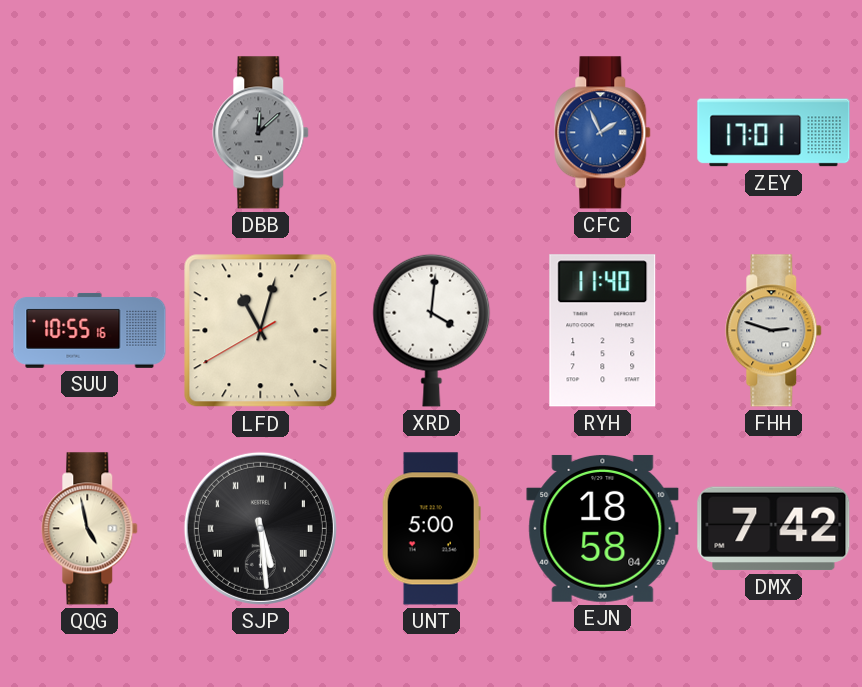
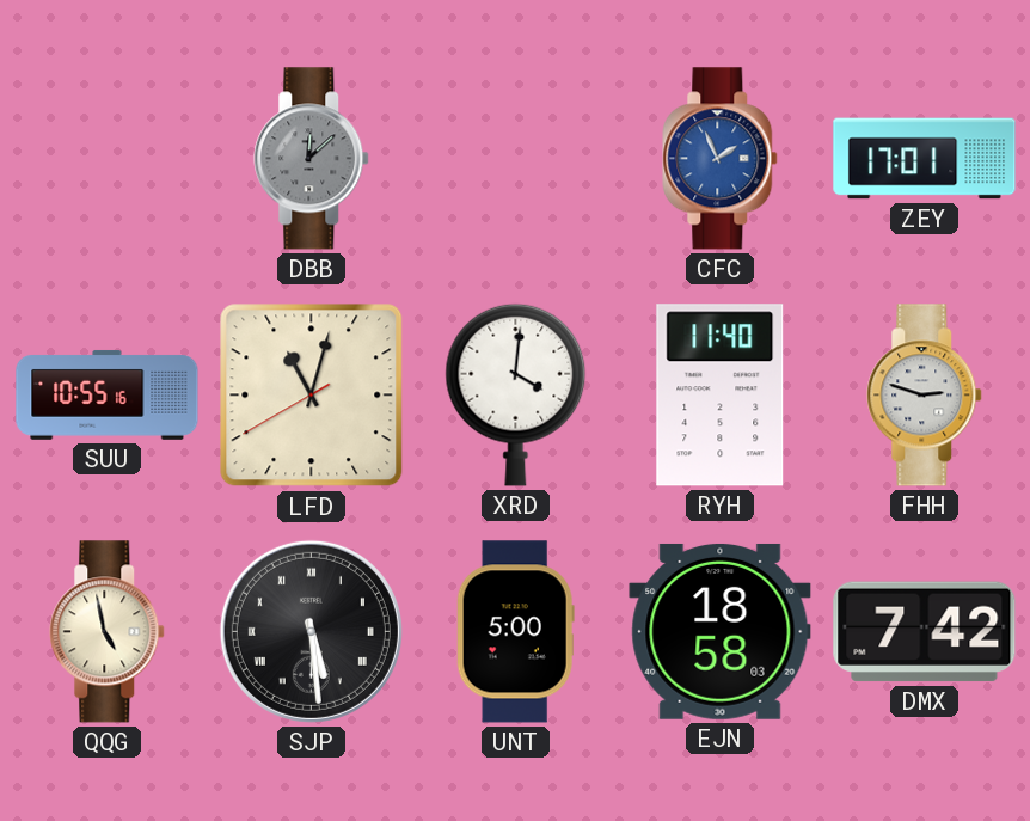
EJN: 18:58:04 -> 18:58:03 (721, 631)
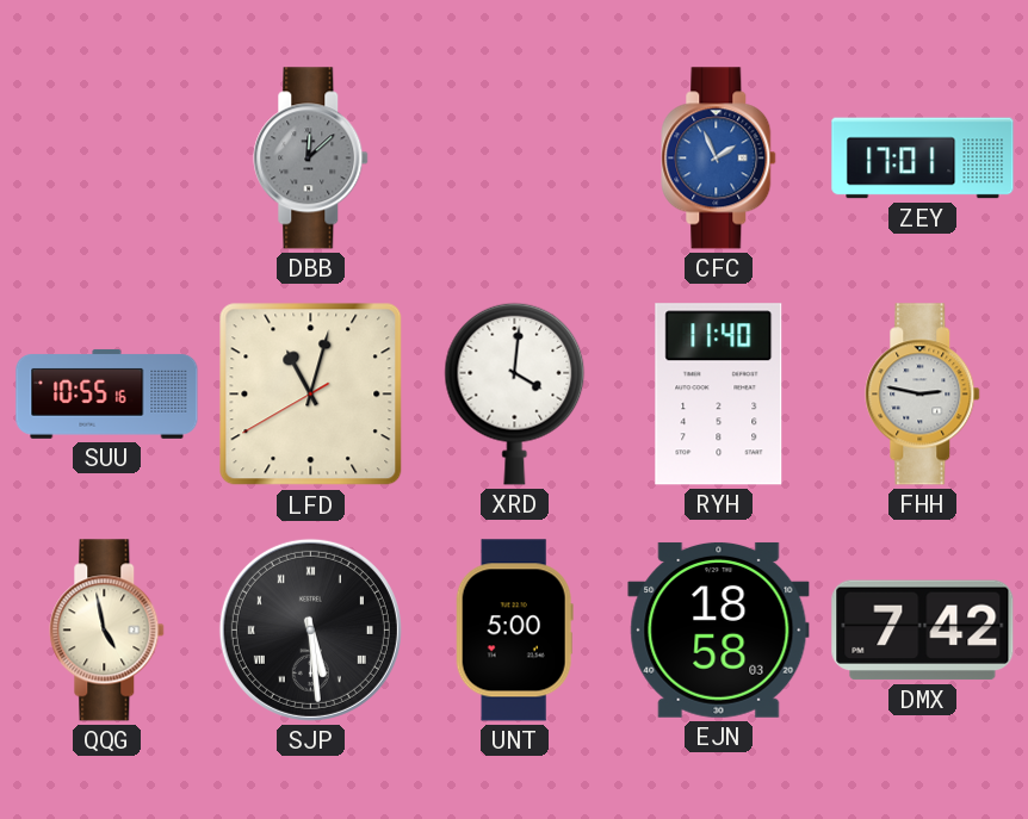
FHH: 2:48 -> 2:47 (923, 395)
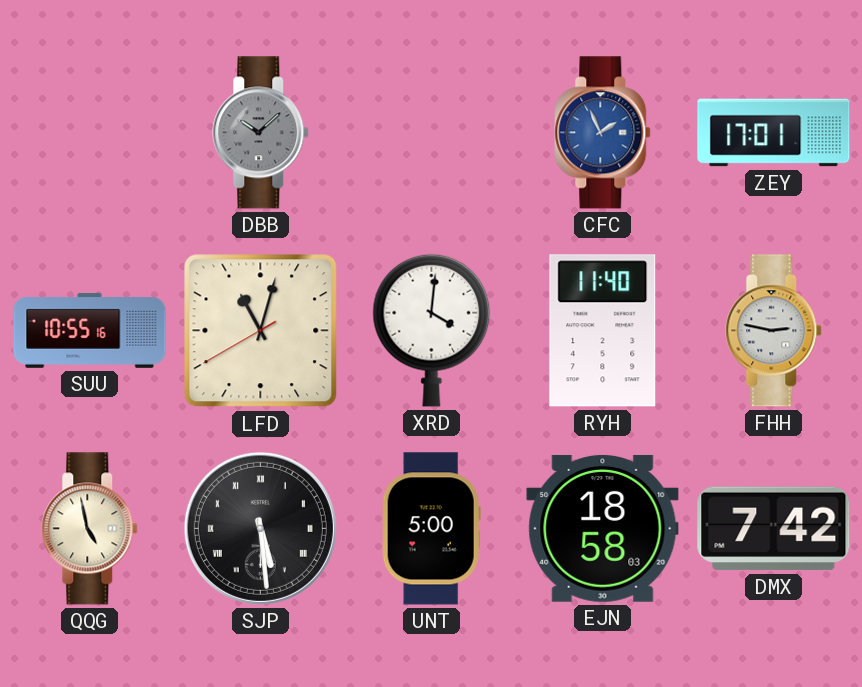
DBB: 12:08 -> 10:08 (261, 133)
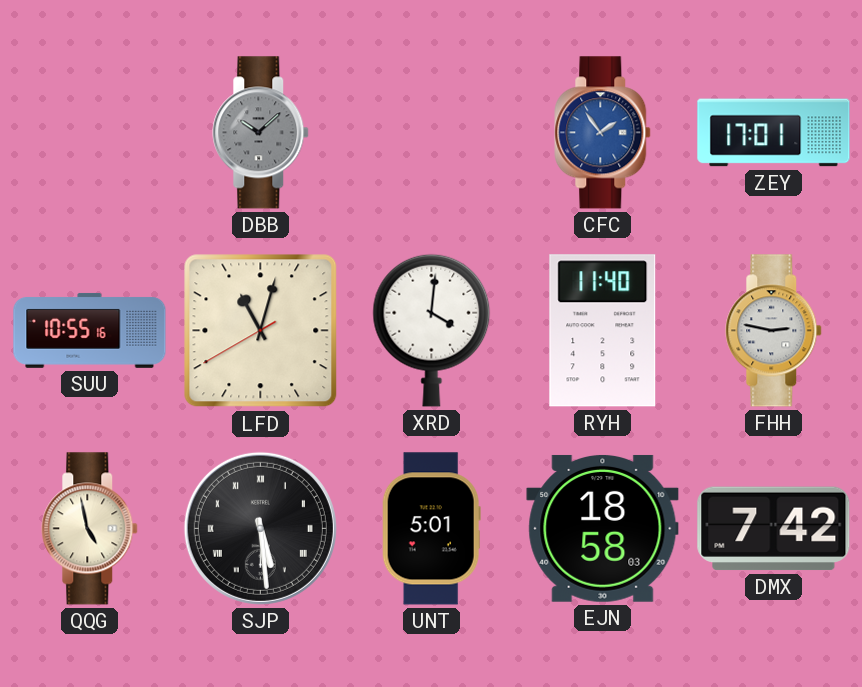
CFC: 1:56 -> 1:54 (603, 133)
UNT: 5:00 -> 5:01 (431, 529)
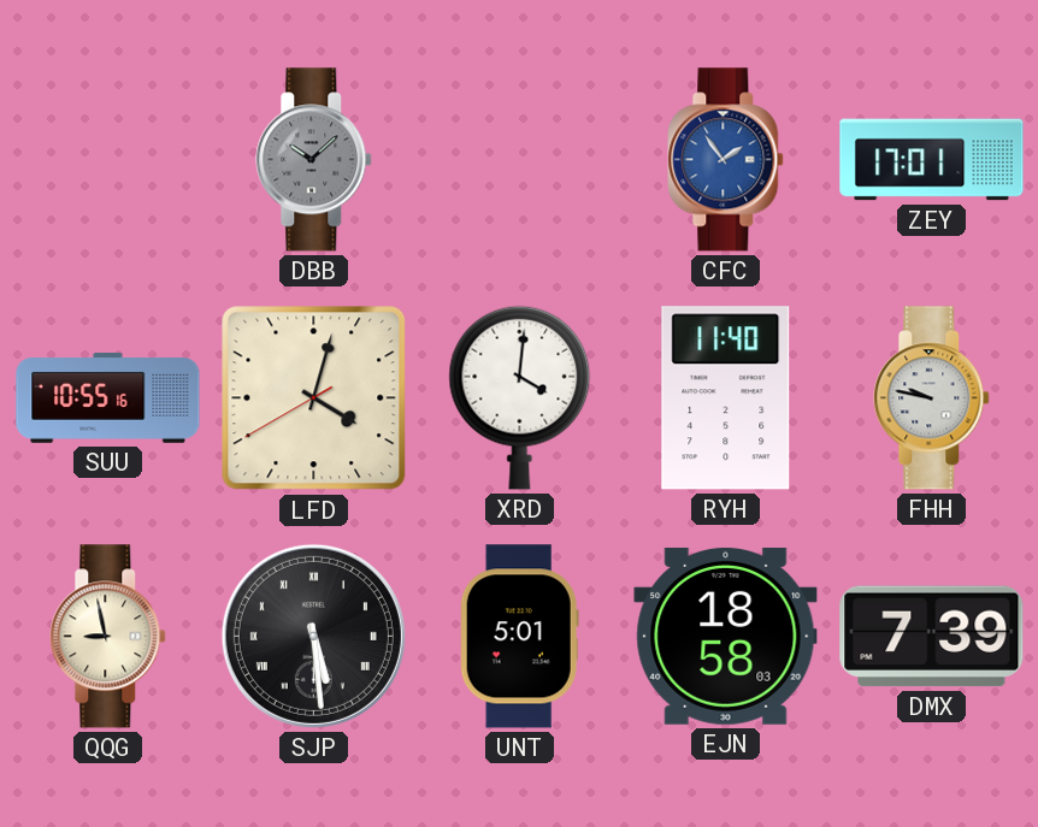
LFD: 11:02 -> 4:02 (314, 398)
FHH: 2:47 -> 9:47 (932, 398)
QQG: 4:58 -> 8:58 (108, 637)
DMX: 7:42 -> 7:39 (932, 637)
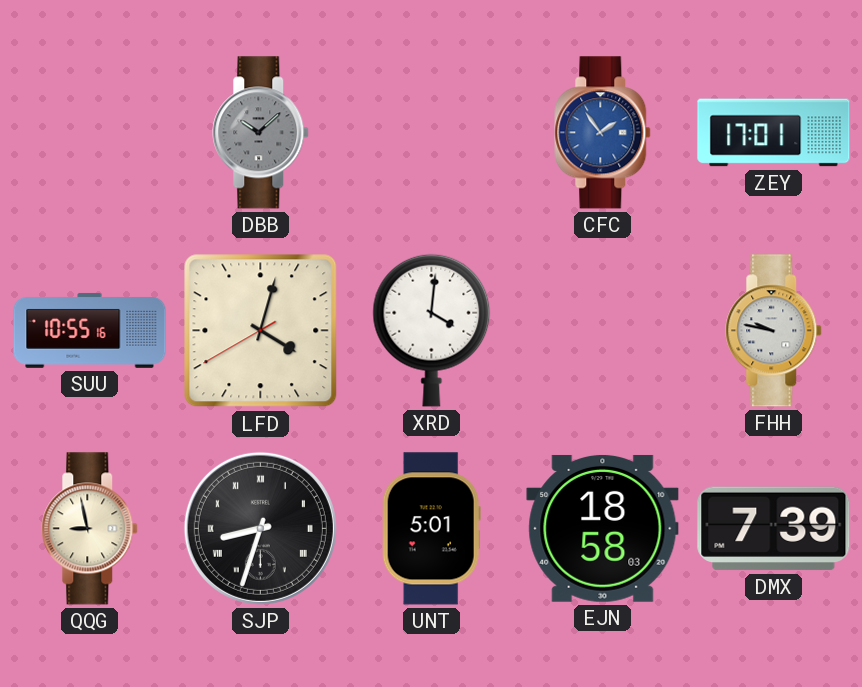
RYH: 11:40 -> none (726, 398)
SJP: 5:29 -> 8:33 (260, 528)
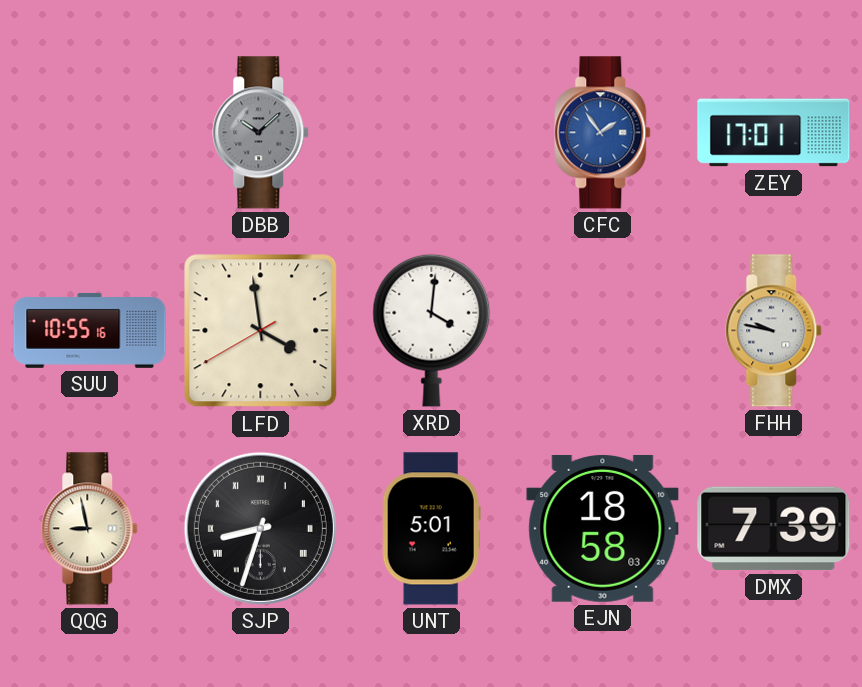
LFD: 4:02 -> 3:58 (261, 331)
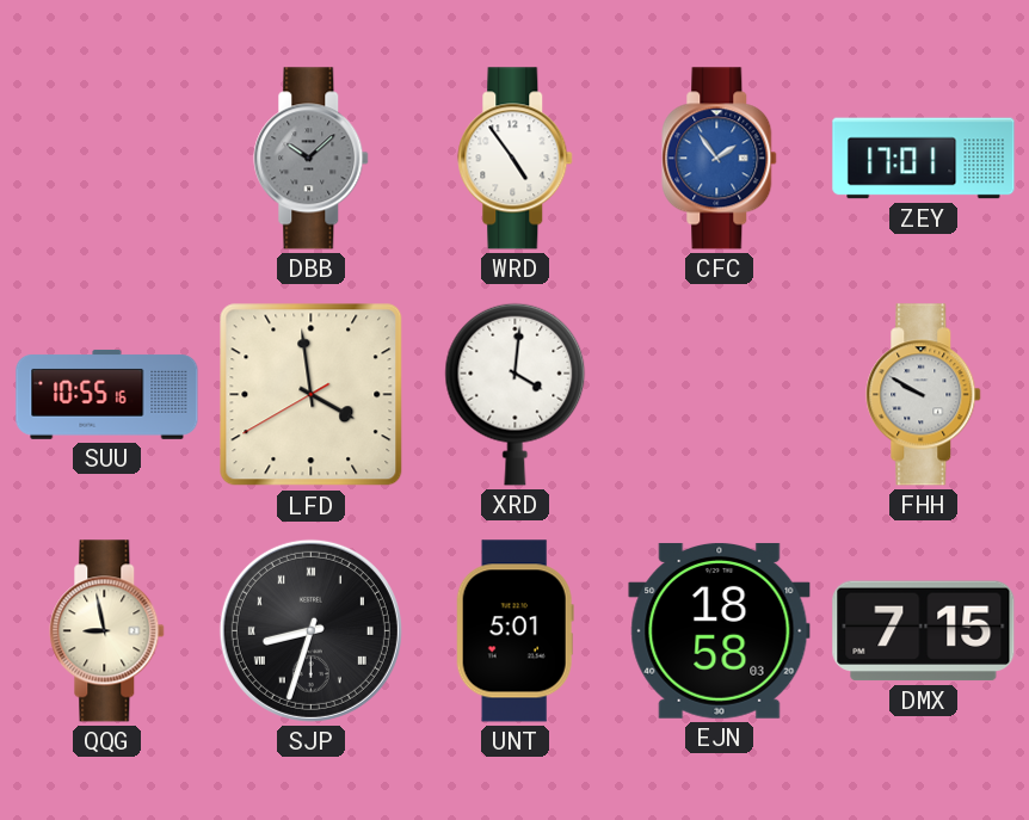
WRD: none -> 4:54 (516, 159)
FHH: 9:47 -> 9:50 (924, 395)
DMX: 7:39 -> 7:15 (924, 631)
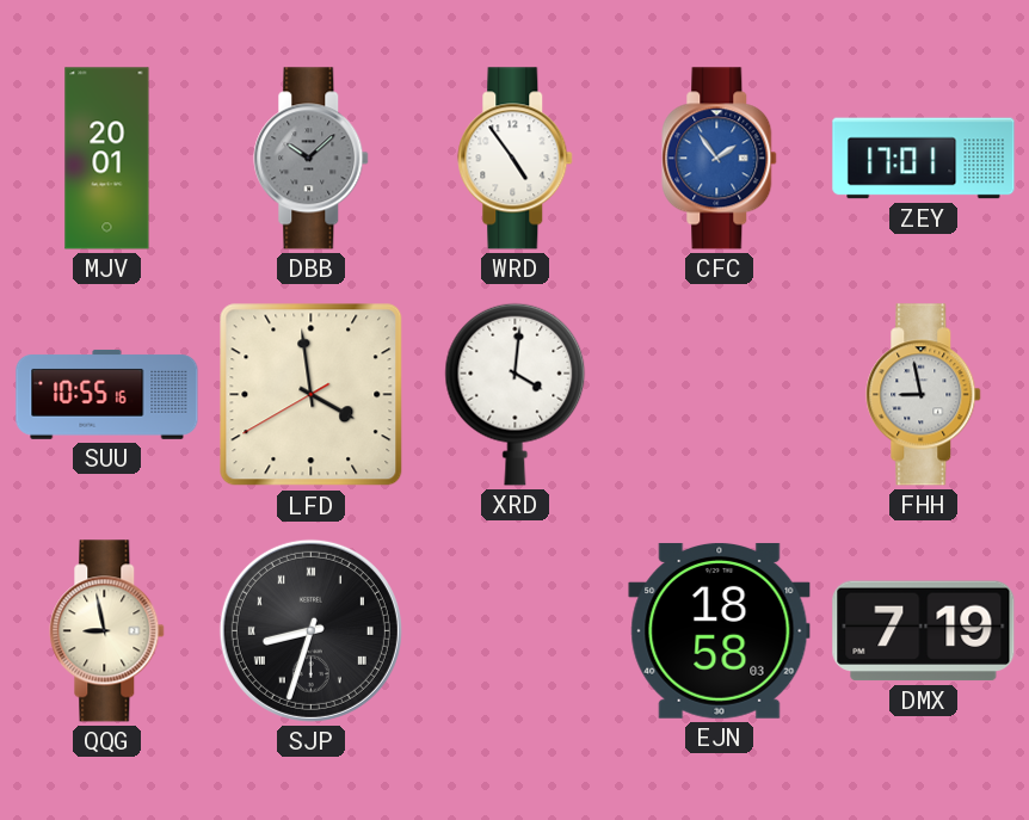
MJV: none -> 20:01 (107, 159)
FHH: 9:50 -> 8:58 (924, 395)
UNT: 5:01 -> none (514, 631)
DMX: 7:15 -> 7:19 (924, 631)
